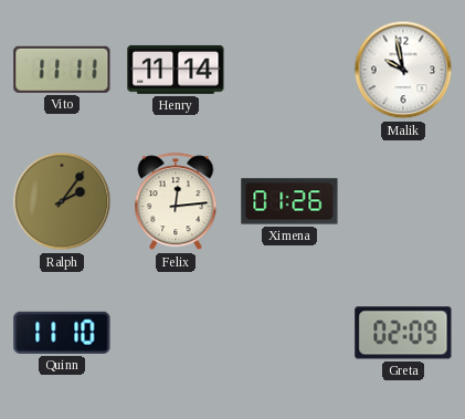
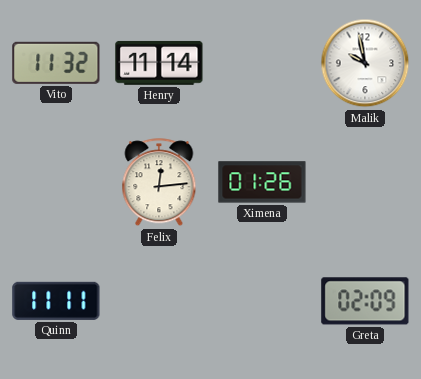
Vito: 11:11 -> 11:32 (56, 63)
Ralph: 2:06 -> none (62, 201)
Quinn: 11:10 -> 11:11 (56, 301)
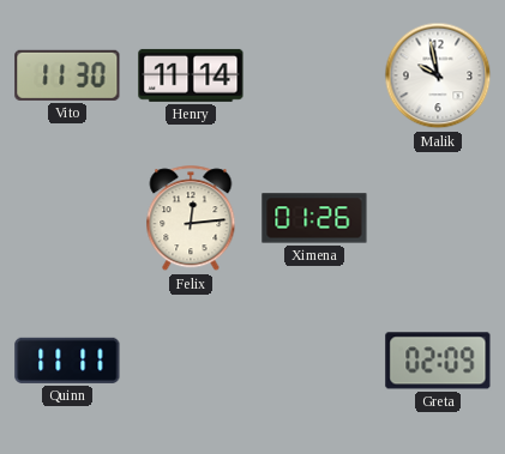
Vito: 11:32 -> 11:30 (67, 75)
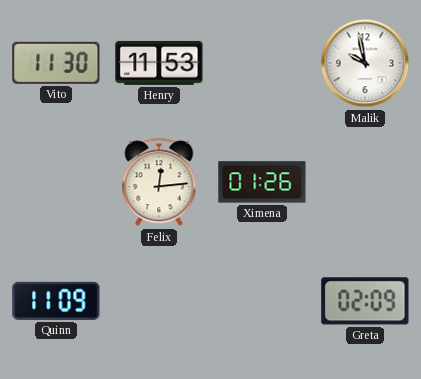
Henry: 11:14 -> 11:53 (159, 63)
Quinn: 11:11 -> 11:09 (56, 301)
